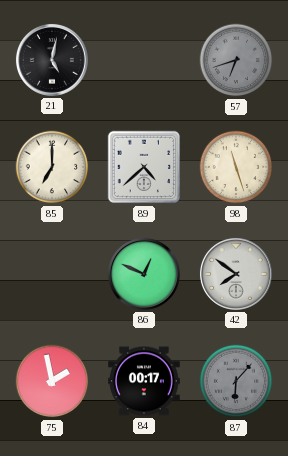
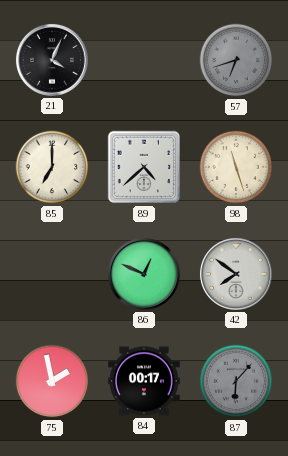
21: 5:02 -> 4:04 (52, 60)
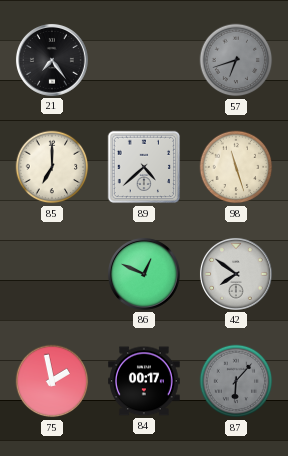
21: 4:04 -> 7:24 (52, 60)
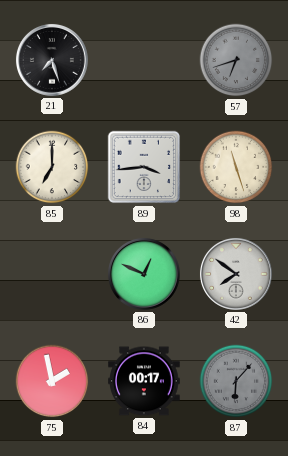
21: 7:24 -> 7:27 (52, 60)
89: 4:38 -> 3:44 (144, 167)
